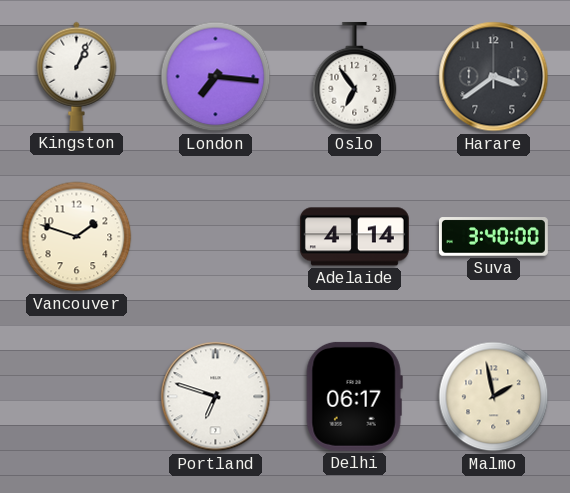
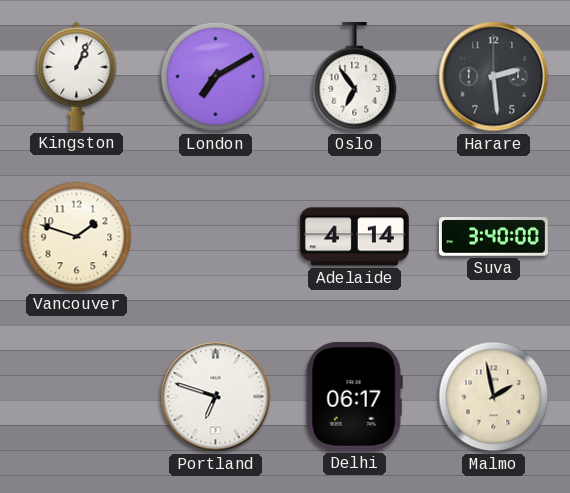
London: 7:16 -> 7:10 (216, 77)
Harare: 3:39 -> 2:29 (494, 77)
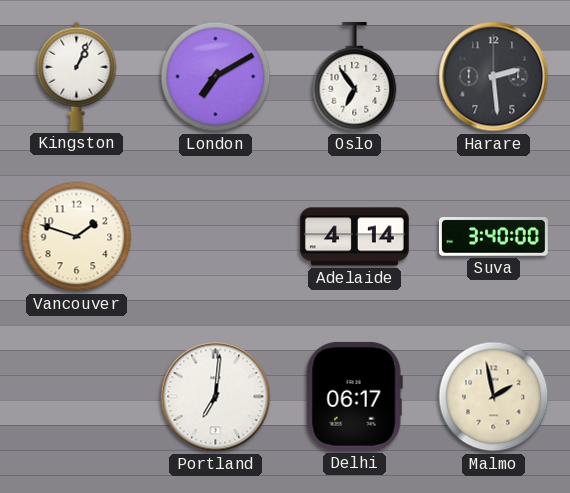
Portland: 6:48 -> 7:01 (216, 397)
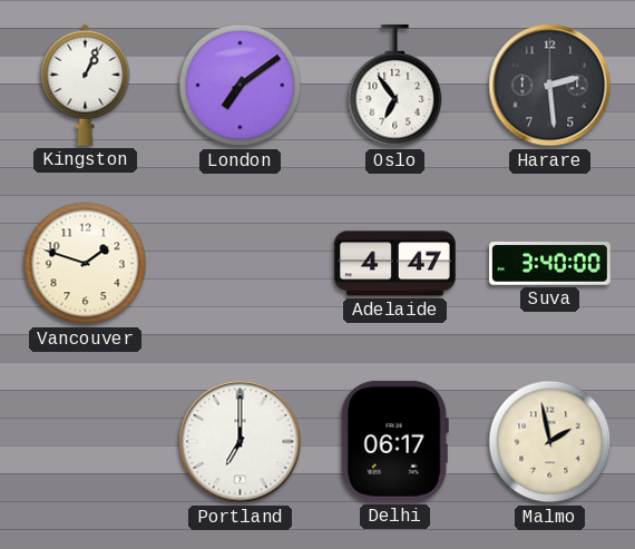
London: 7:10 -> 7:09 (241, 86)
Adelaide: 4:14 -> 4:47 (394, 264)
Portland: 7:01 -> 7:00 (241, 442)
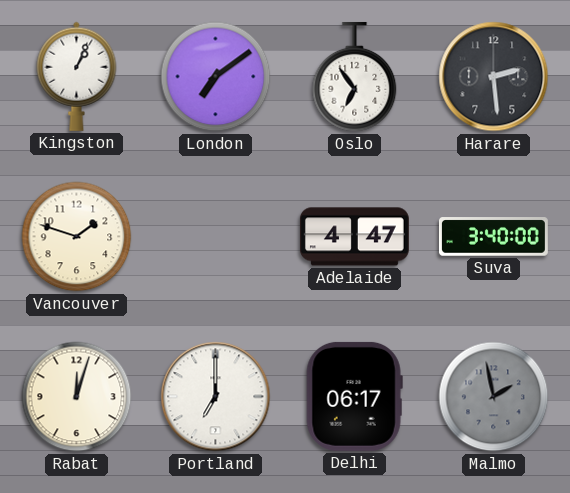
Rabat: none -> 12:03 (77, 397)
Malmo dial: cream -> grey (494, 397)
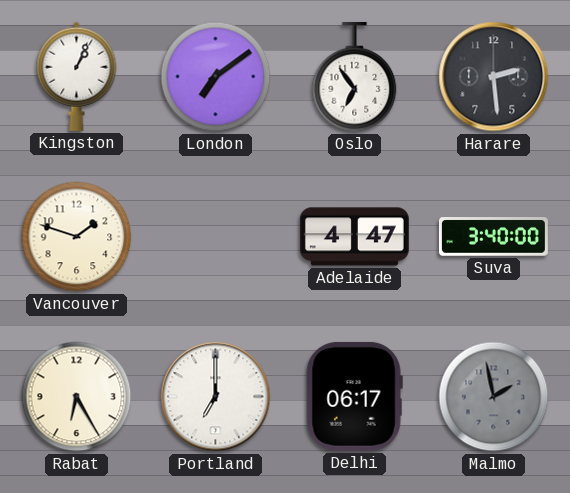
Rabat: 12:03 -> 6:25 (77, 397)
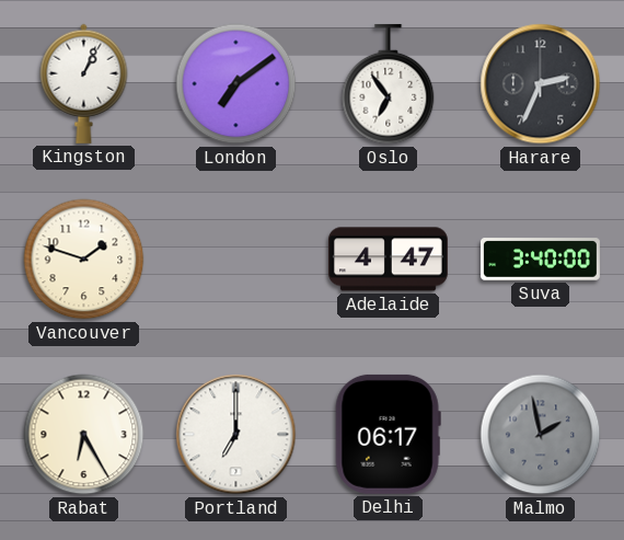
Harare: 2:29 -> 2:34 (541, 84)
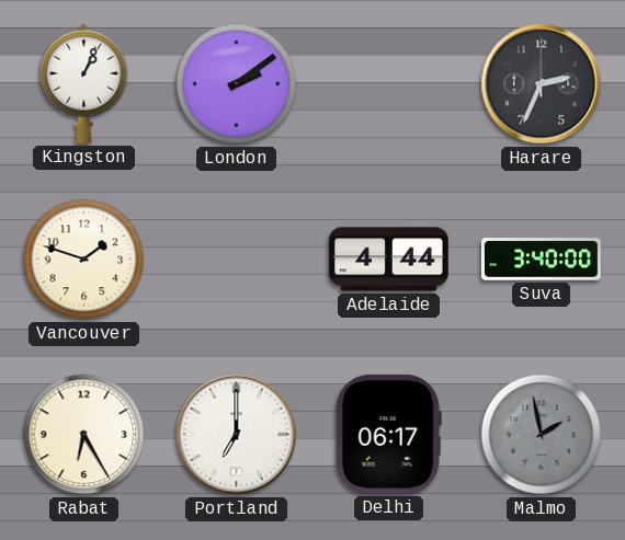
London: 7:09 -> 2:09 (237, 84)
Oslo: 6:54 -> none (389, 84)
Adelaide: 4:47 -> 4:44 (388, 260)
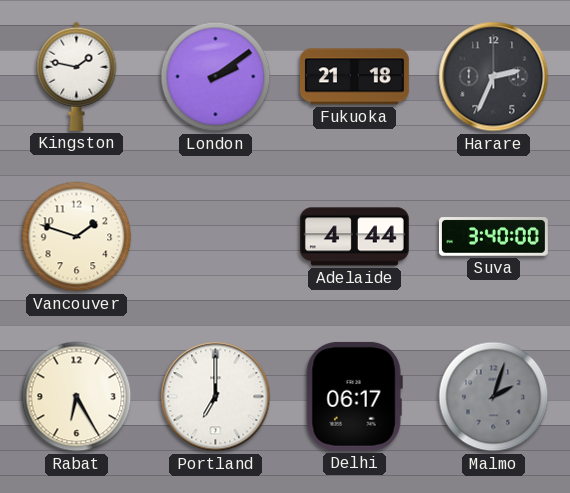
Kingston: 1:04 -> 1:47 (77, 76)
Fukuoka: none -> 21:18 (354, 77)
Malmo: 1:58 -> 2:03 (494, 397)
